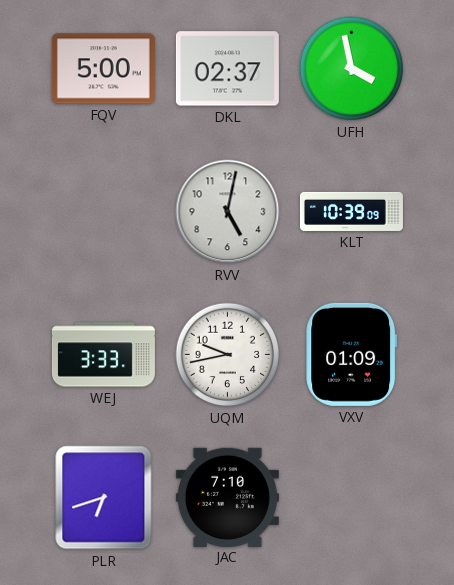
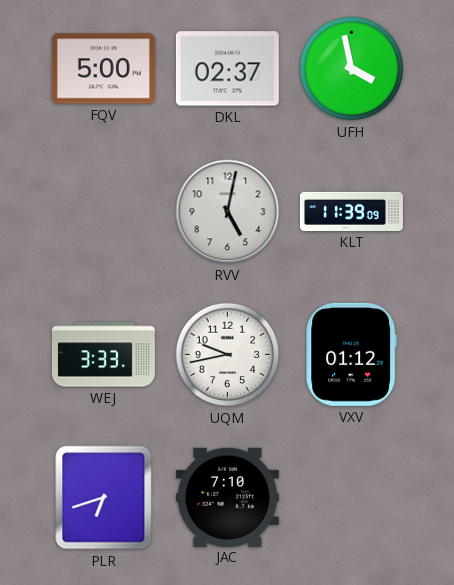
KLT: 10:39 -> 11:39 (351, 211)
VXV: 01:09 -> 01:12 (352, 354)
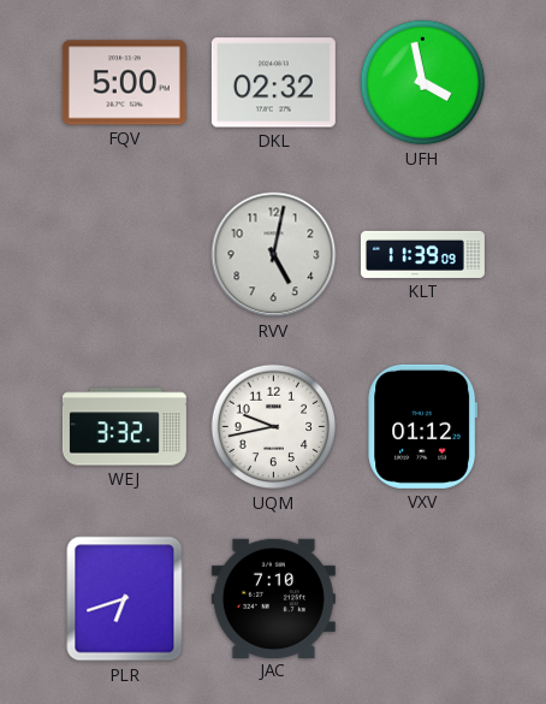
DKL: 02:37 -> 02:32 (273, 83)
WEJ: 3:33 -> 3:32 (124, 427)
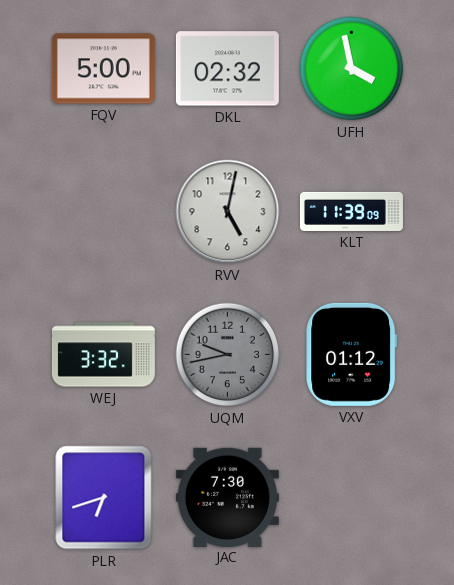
UQM dial: white -> grey (228, 355)
JAC: 7:10 -> 7:30 (227, 497)
